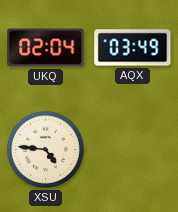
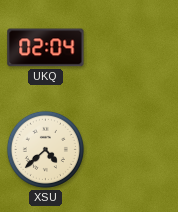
AQX: 03:49 -> none (133, 48)
XSU: 4:46 -> 4:38 (45, 149)
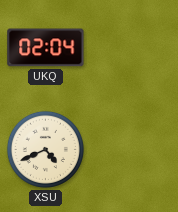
XSU: 4:38 -> 4:41 (45, 149)
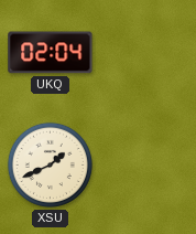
XSU: 4:41 -> 1:41 (50, 164)
